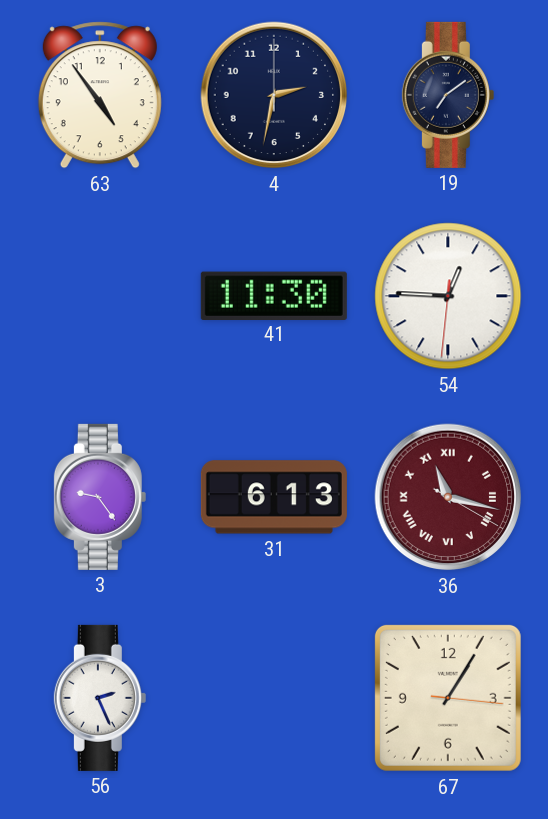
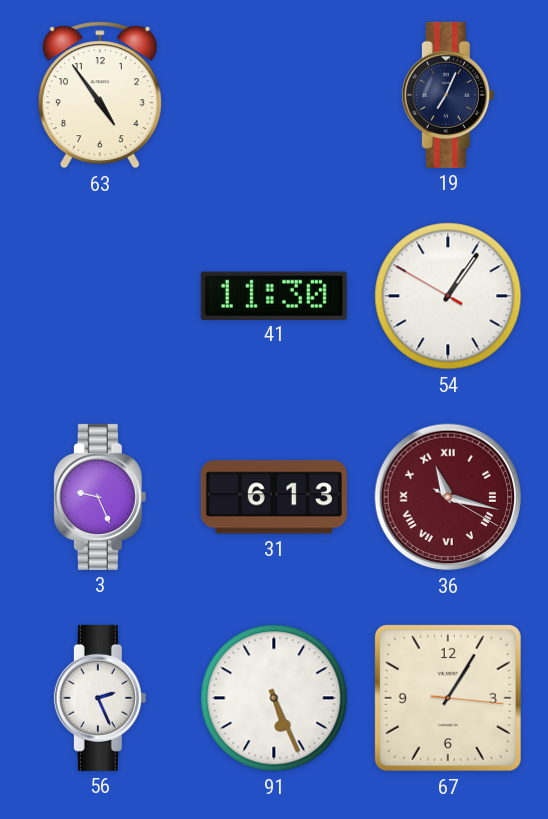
4: 2:32 -> none (274, 95)
19: 7:09 -> 7:04 (448, 95)
54: 12:45 -> 1:05 (448, 296)
3: 9:24 -> 9:26 (100, 497)
91: none -> 5:26 (274, 698)
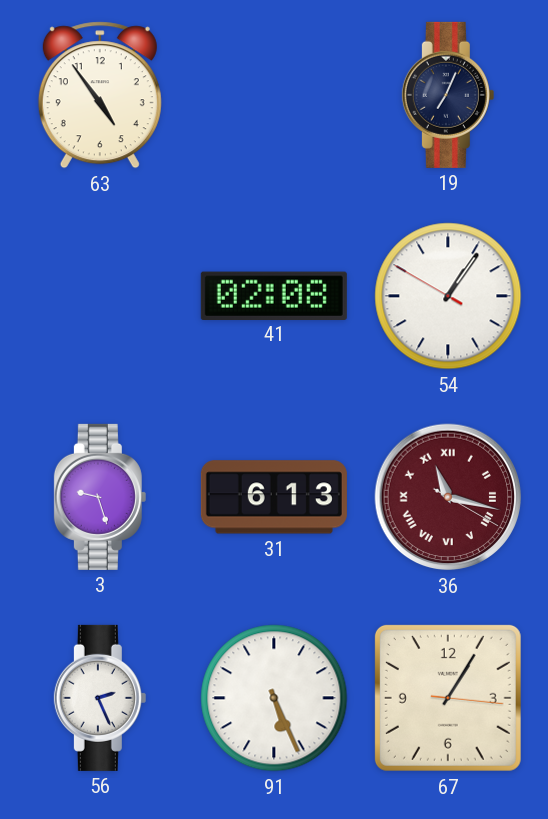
41: 11:30 -> 02:08 (274, 295)
3: 9:26 -> 9:27 (100, 497)
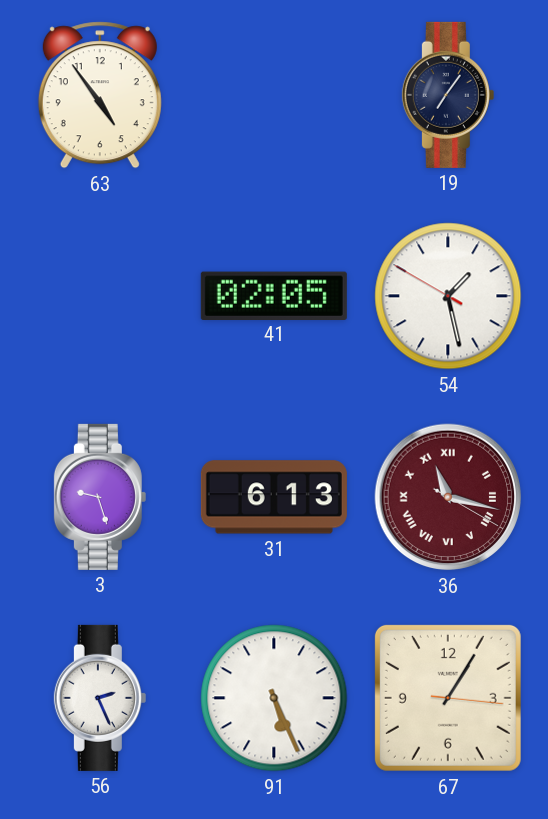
19: 7:04 -> 7:06 (448, 95)
41: 02:08 -> 02:05 (274, 295)
54: 1:05 -> 1:27 (448, 296)
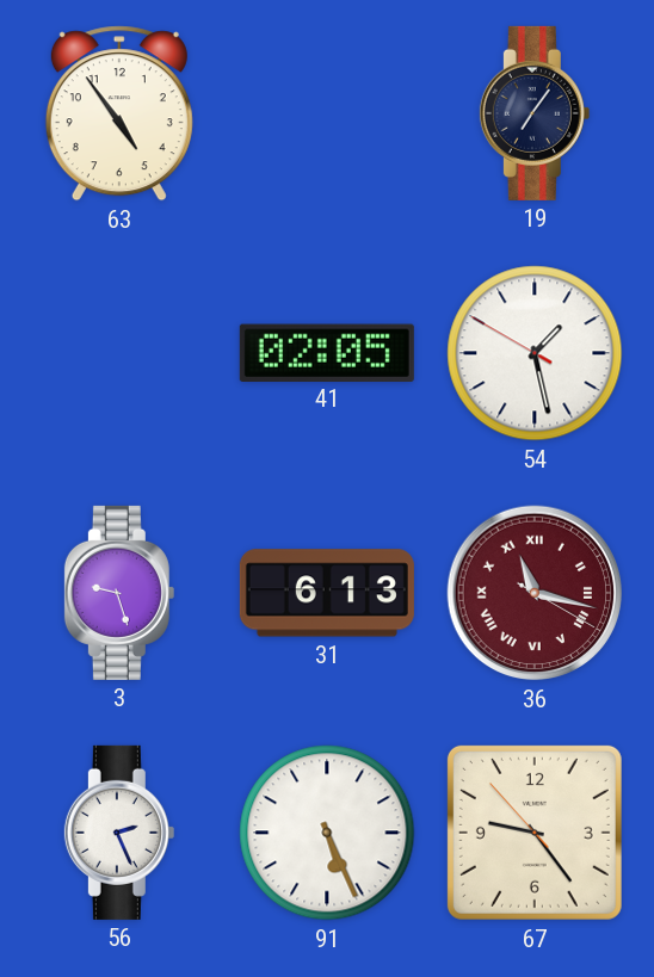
67: 1:05 -> 9:23 (535, 833)
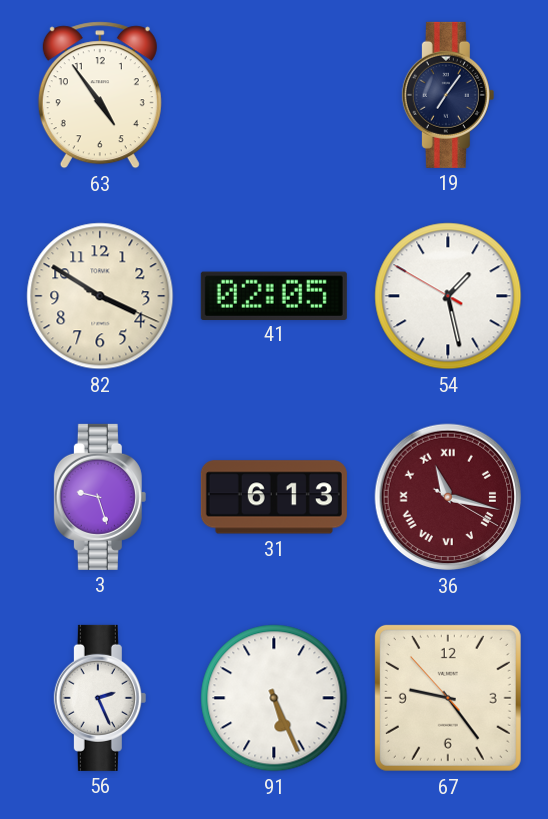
82: none -> 3:50 (100, 296)
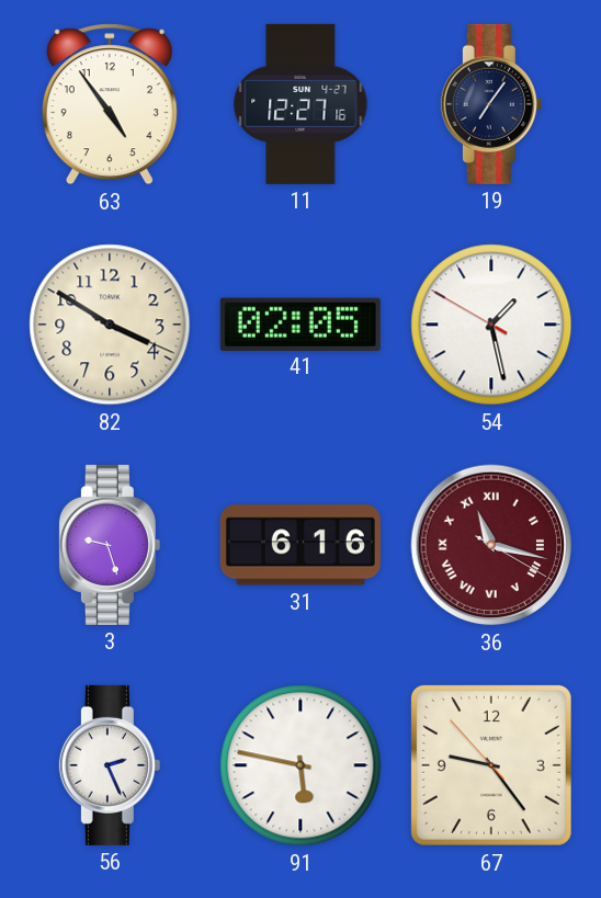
11: none -> 12:27 (300, 104)
31: 6:13 -> 6:16 (300, 545)
91: 5:26 -> 5:47 (300, 765)
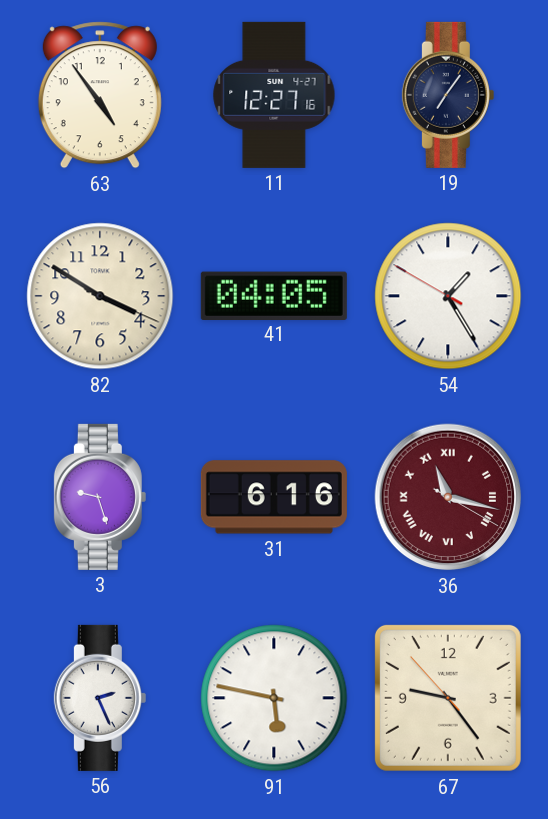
41: 02:05 -> 04:05 (274, 295)
54: 1:27 -> 1:24 (448, 296)
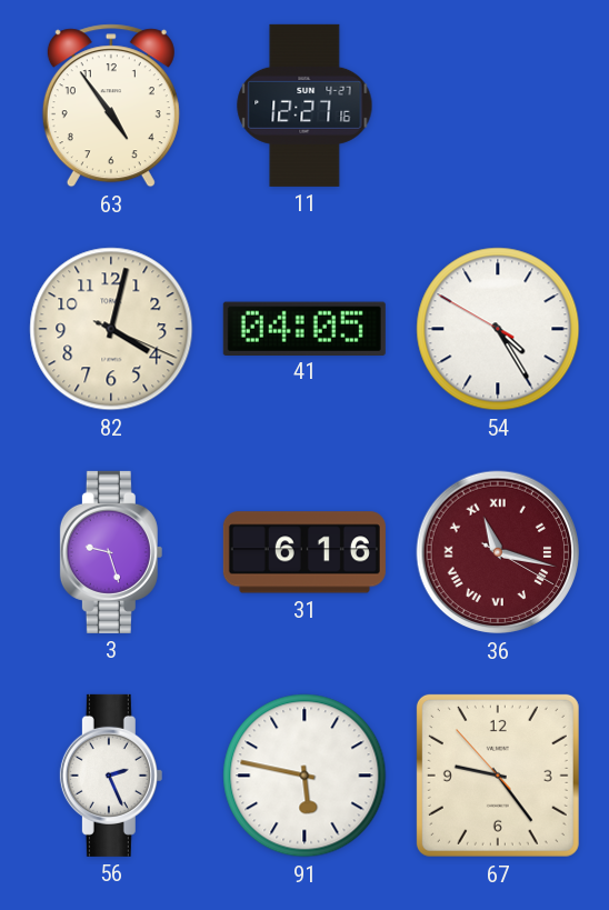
19: 7:06 -> none (448, 95)
82: 3:50 -> 4:02 (111, 329)
54: 1:24 -> 4:24 (498, 329)
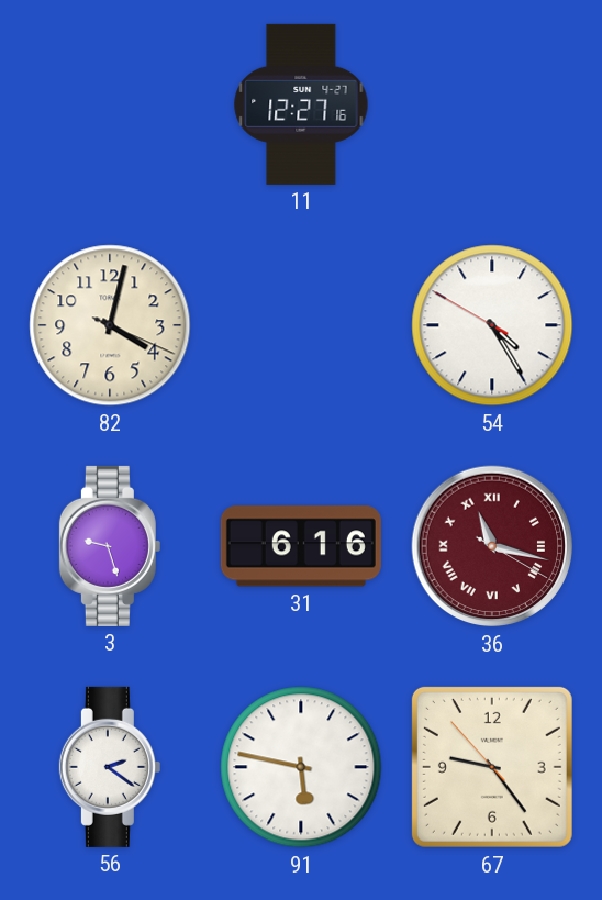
63: 4:54 -> none (111, 106)
41: 04:05 -> none (304, 328)
56: 2:26 -> 2:21 (110, 767)
